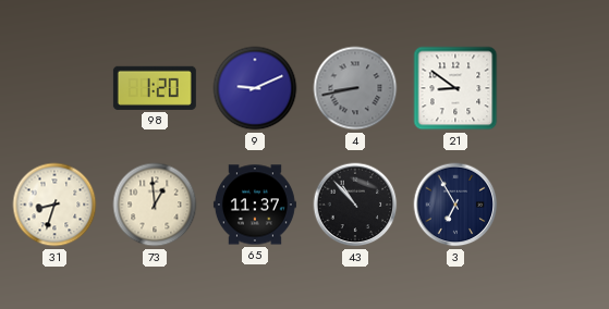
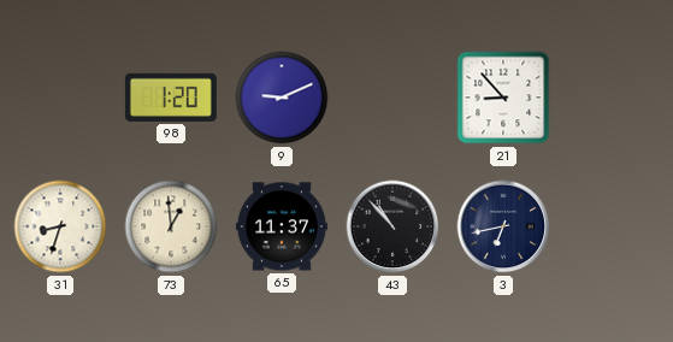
4: 8:43 -> none (355, 88)
21: 8:51 -> 8:53 (503, 98)
3: 6:55 -> 6:43 (503, 226)
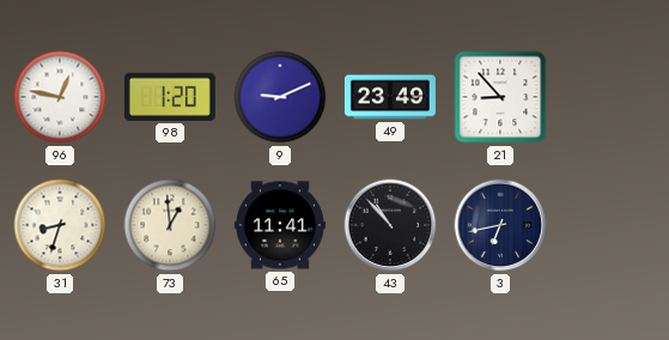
96: none -> 12:47 (60, 97)
49: none -> 23:49 (390, 97)
65: 11:37 -> 11:41 (280, 225)
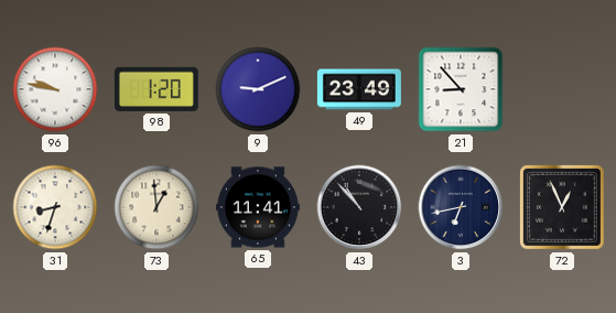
96: 12:47 -> 9:47 (55, 89)
72: none -> 12:56 (562, 207)
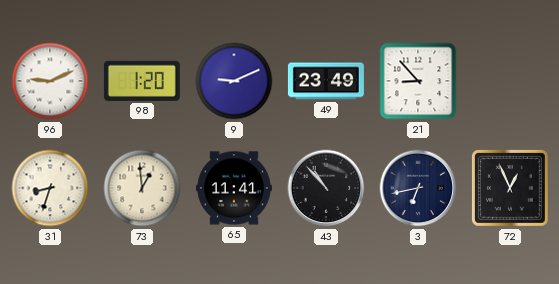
96: 9:47 -> 9:11 (50, 81)
